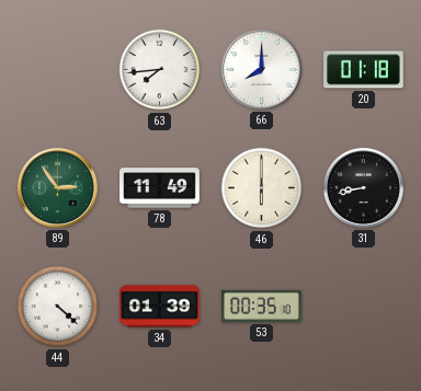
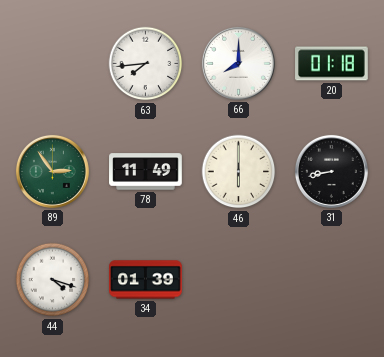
44: 4:22 -> 4:18 (53, 280)
53: 00:35 -> none (262, 306)
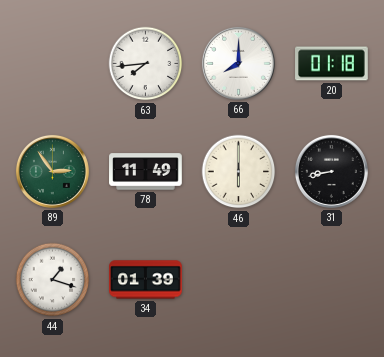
44: 4:18 -> 1:18 (53, 280)
